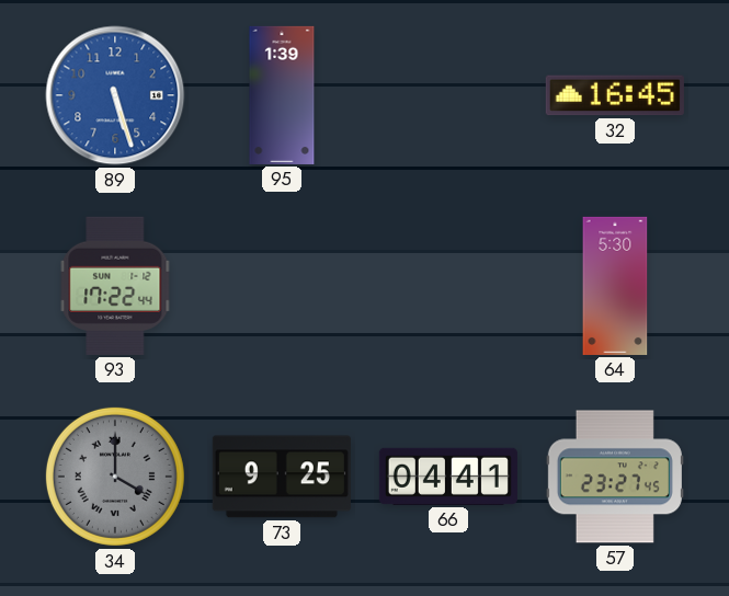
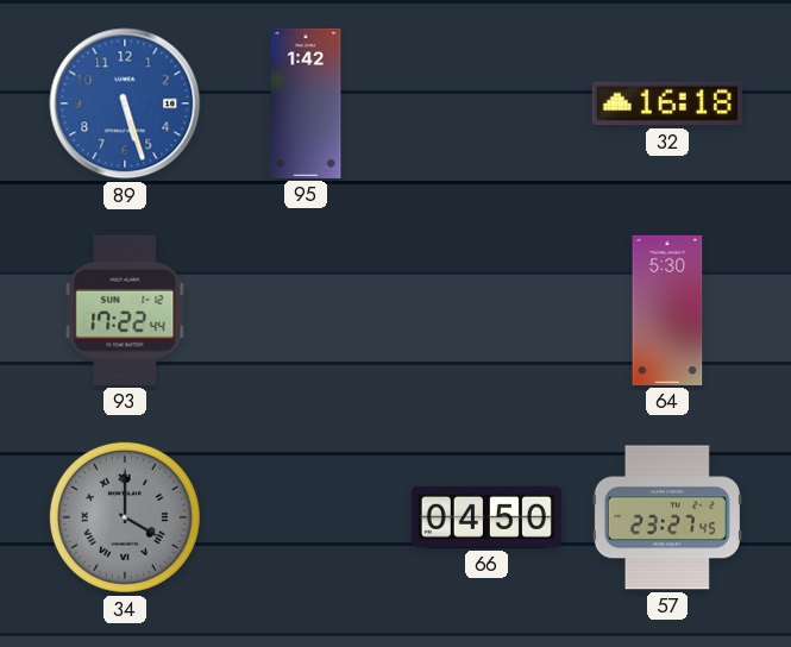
95: 1:39 -> 1:42 (306, 103)
32: 16:45 -> 16:18 (667, 103)
73: 9:25 -> none (282, 477)
66: 04:41 -> 04:50 (486, 517)
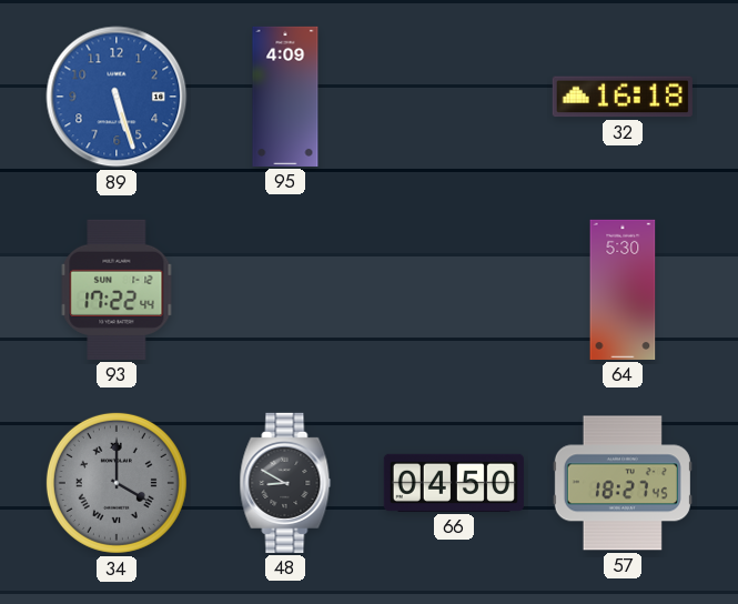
95: 1:42 -> 4:09 (285, 97)
48: none -> 8:50 (285, 483)
57: 23:27 -> 18:27 (623, 483)
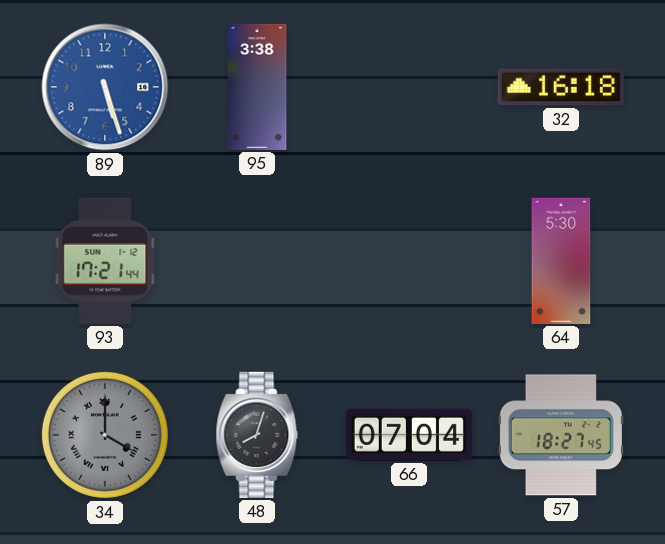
95: 4:09 -> 3:38 (257, 87)
93: 17:22 -> 17:21 (105, 261)
48: 8:50 -> 8:03 (257, 435)
66: 04:50 -> 07:04 (409, 435)
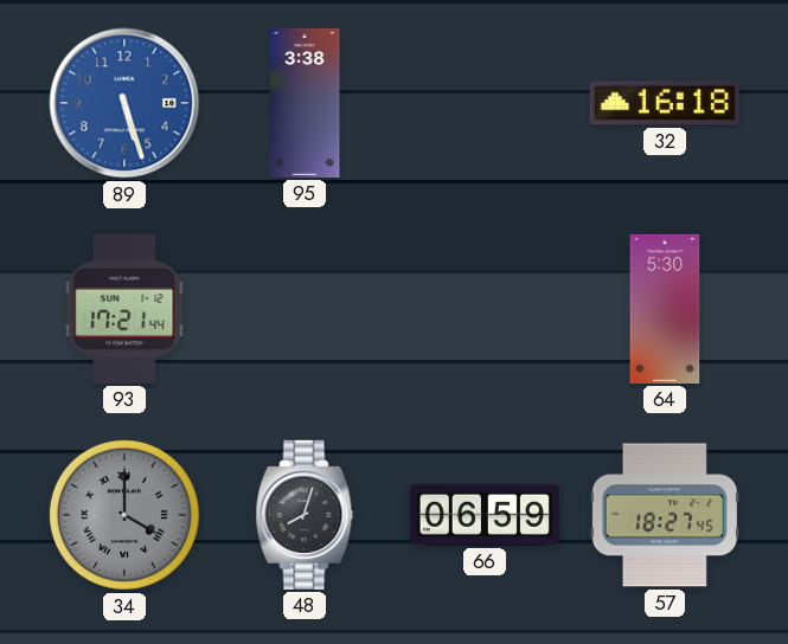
66: 07:04 -> 06:59 (485, 515)
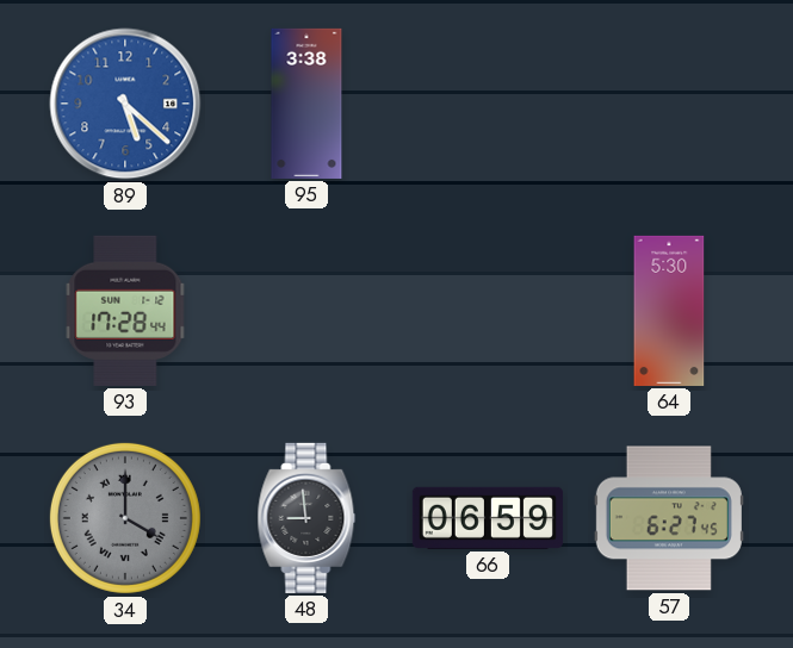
89: 5:27 -> 5:22 (125, 104)
32: 16:18 -> none (665, 103)
93: 17:21 -> 17:28 (125, 311)
48: 8:03 -> 8:59 (306, 518)
57: 18:27 -> 6:27 (669, 518)
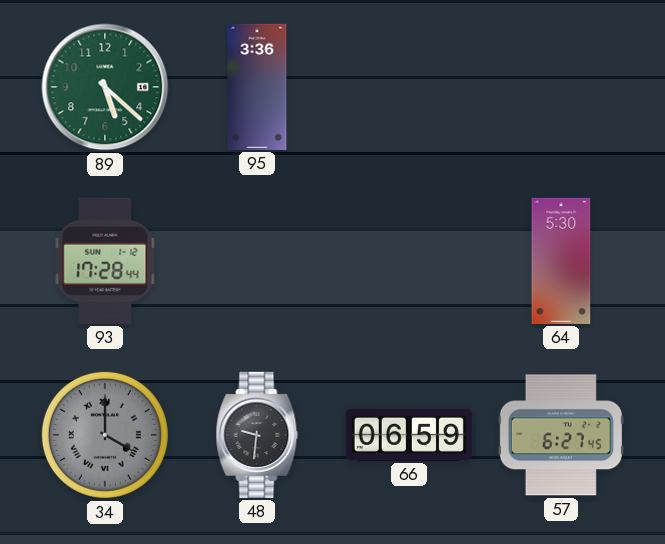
89 dial: blue -> green (105, 87)
95: 3:38 -> 3:36 (257, 87)
48: 8:59 -> 9:31 (257, 435)
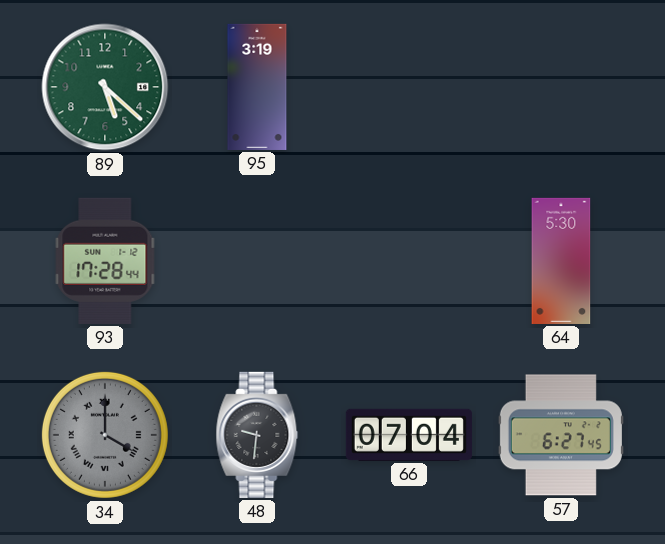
95: 3:36 -> 3:19 (257, 87)
66: 06:59 -> 07:04 (409, 435)
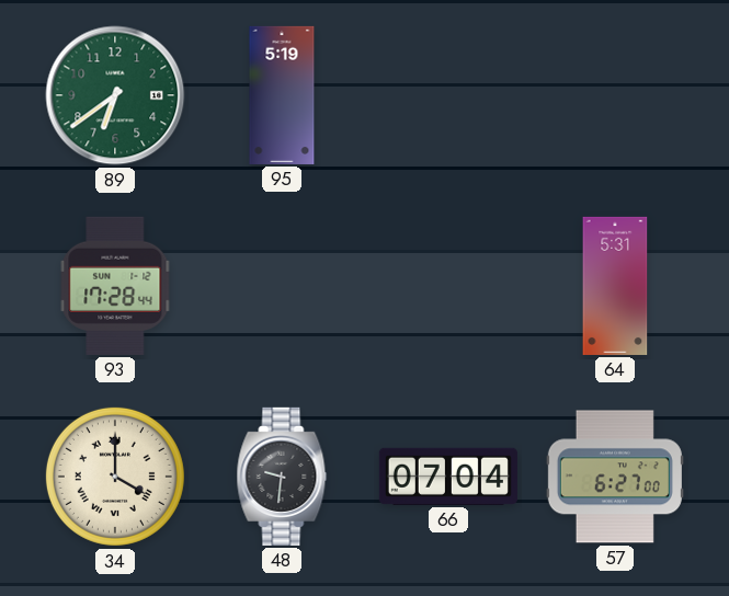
89: 5:22 -> 6:39 (115, 95)
95: 3:19 -> 5:19 (282, 95)
64: 5:30 -> 5:31 (615, 286)
34 dial: grey -> cream (115, 477)
57: 6:27:45 -> 6:27:00 (615, 477)
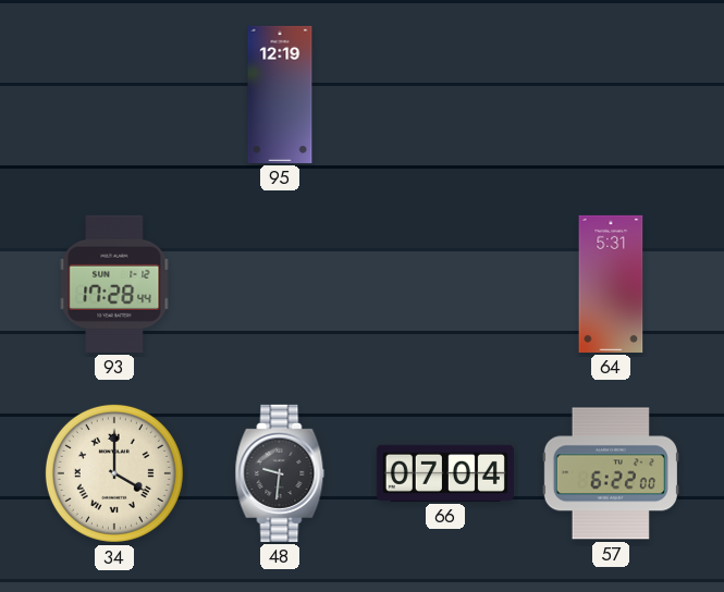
89: 6:39 -> none (115, 95)
95: 5:19 -> 12:19 (280, 95)
57: 6:27 -> 6:22 (611, 473)
